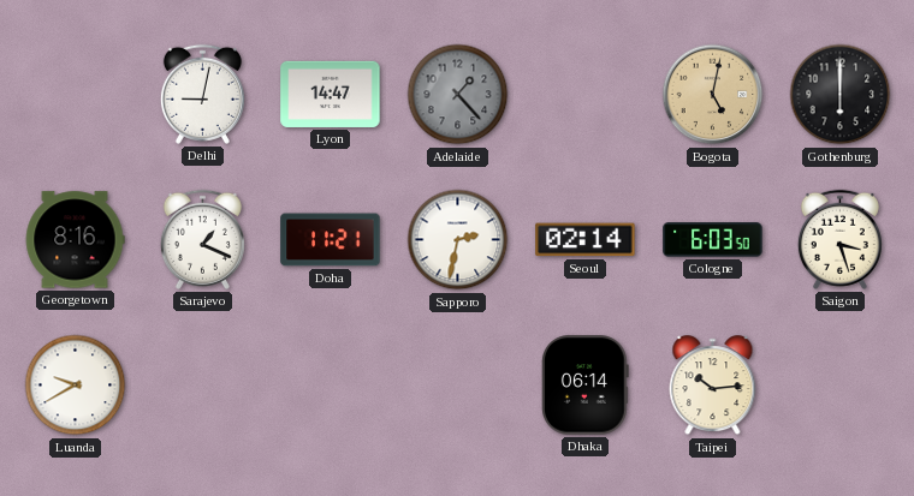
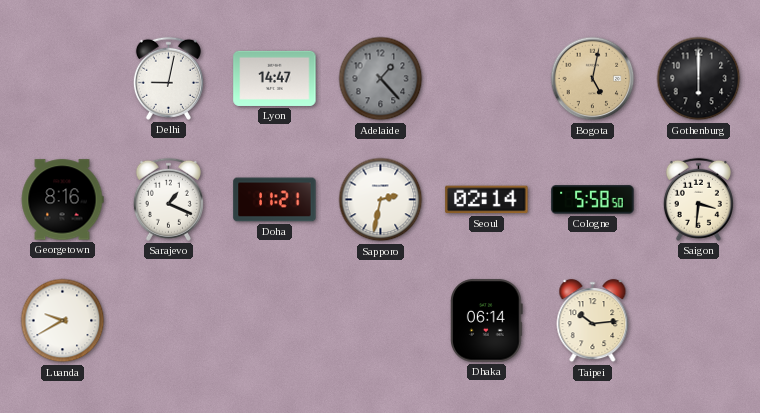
Cologne: 6:03 -> 5:58 (593, 200)
Saigon: 3:27 -> 3:31 (698, 199)
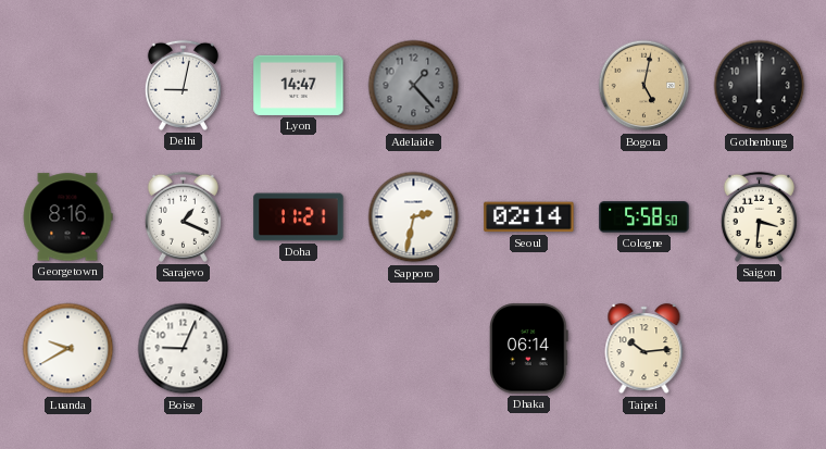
Boise: none -> 9:04 (184, 349)
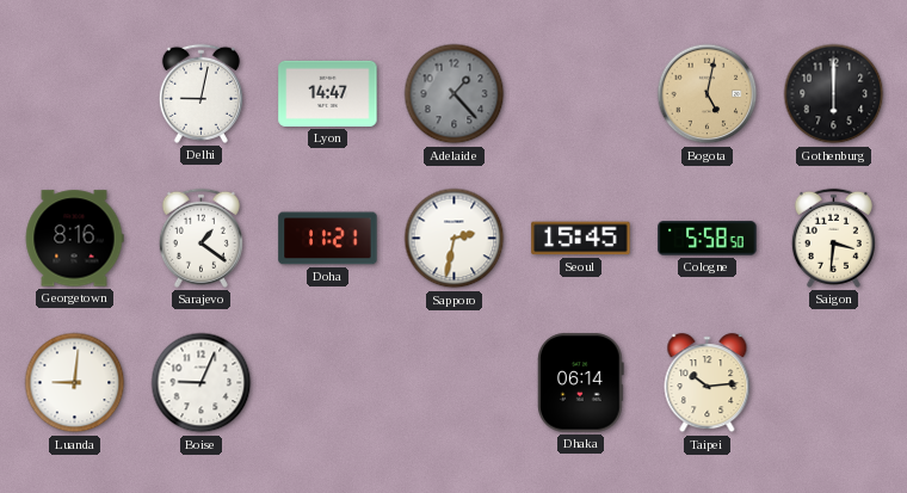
Sarajevo: 1:19 -> 1:21 (200, 238)
Seoul: 02:14 -> 15:45 (581, 239)
Luanda: 9:40 -> 9:01 (75, 383)
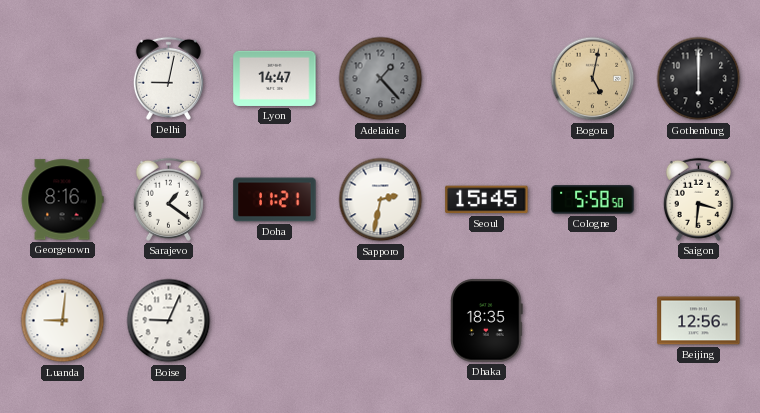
Dhaka: 06:14 -> 18:35 (487, 321)
Taipei: 10:14 -> none (708, 383)
Beijing: none -> 12:56 (699, 321)
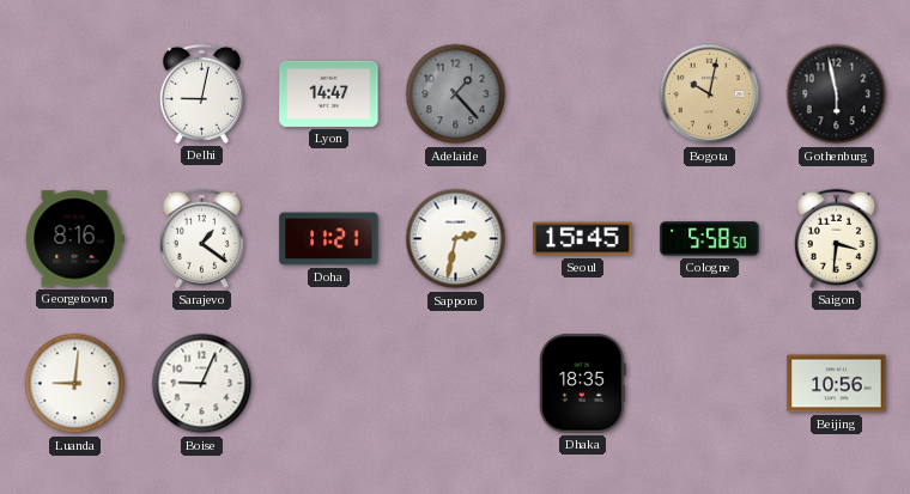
Bogota: 5:02 -> 10:02 (710, 94)
Gothenburg: 6:00 -> 5:58 (837, 94)
Beijing: 12:56 -> 10:56 (837, 384)
